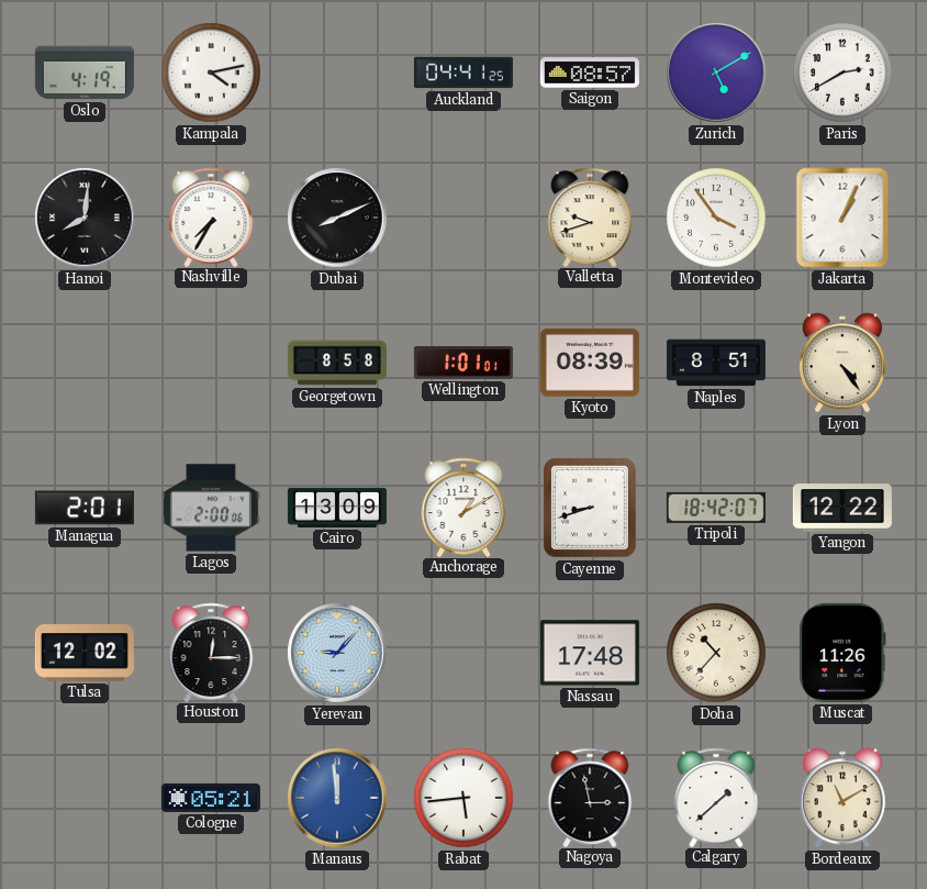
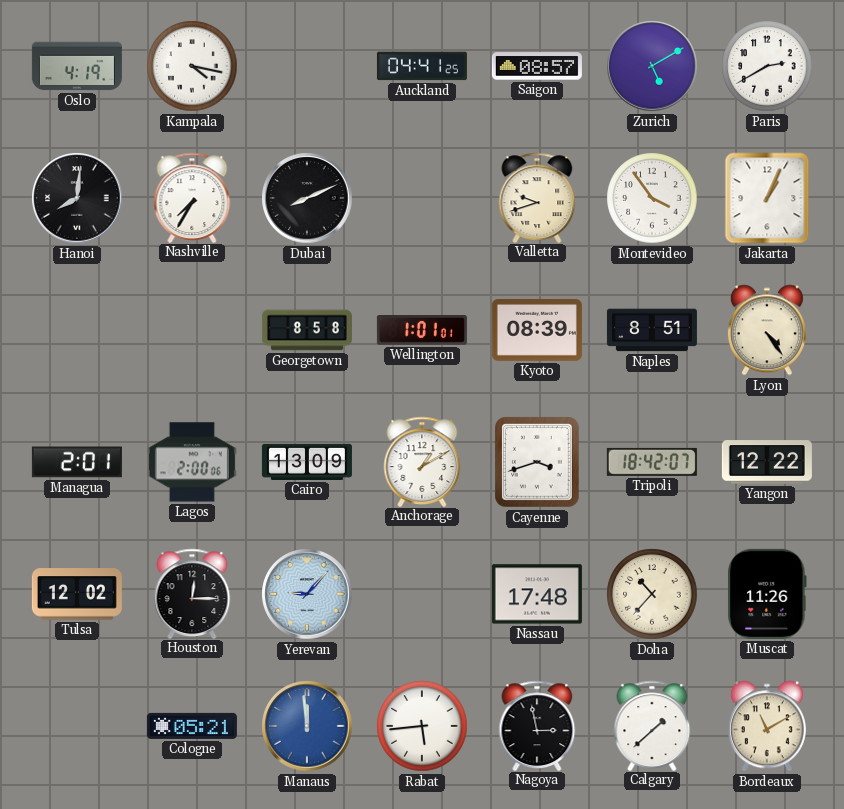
Kampala: 4:13 -> 4:17 (192, 66)
Cayenne: 8:42 -> 3:42 (538, 463)
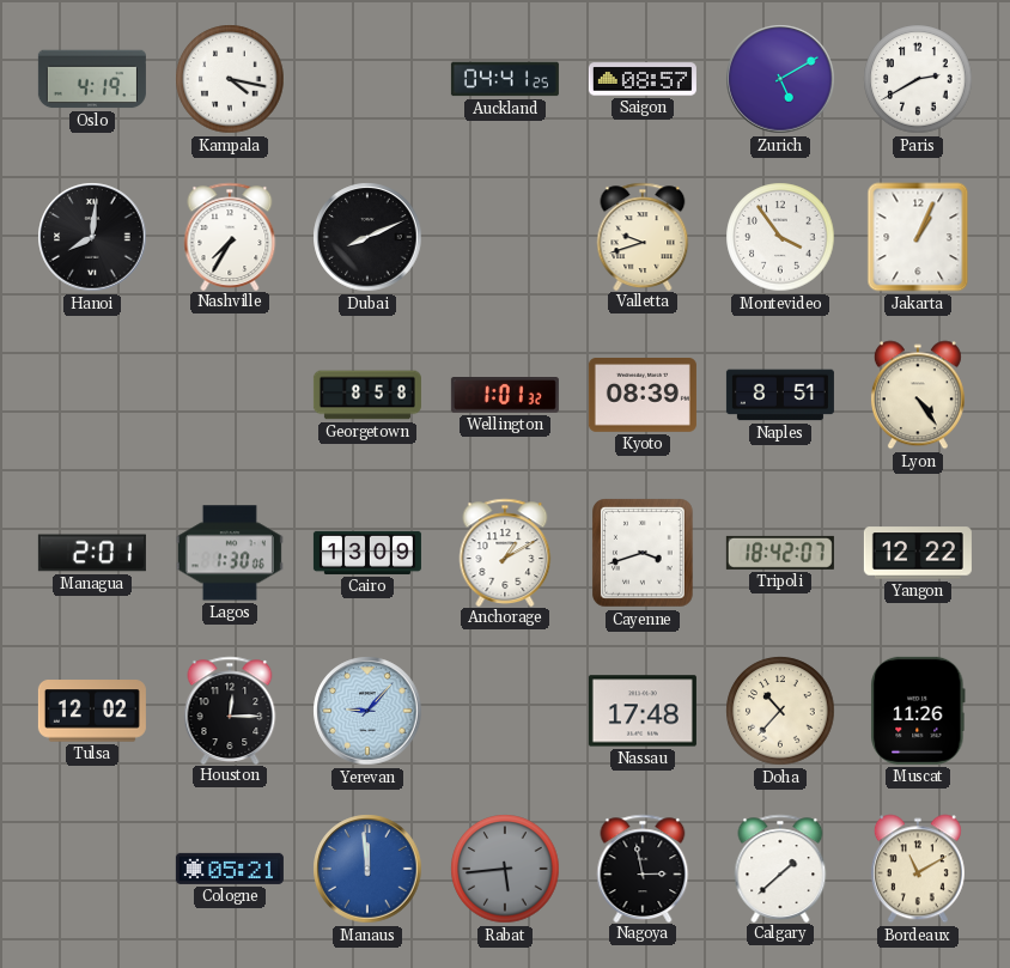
Wellington: 1:01:01 -> 1:01:32 (505, 396)
Lagos: 2:00 -> 1:30 (230, 553)
Rabat dial: white -> grey (505, 869)
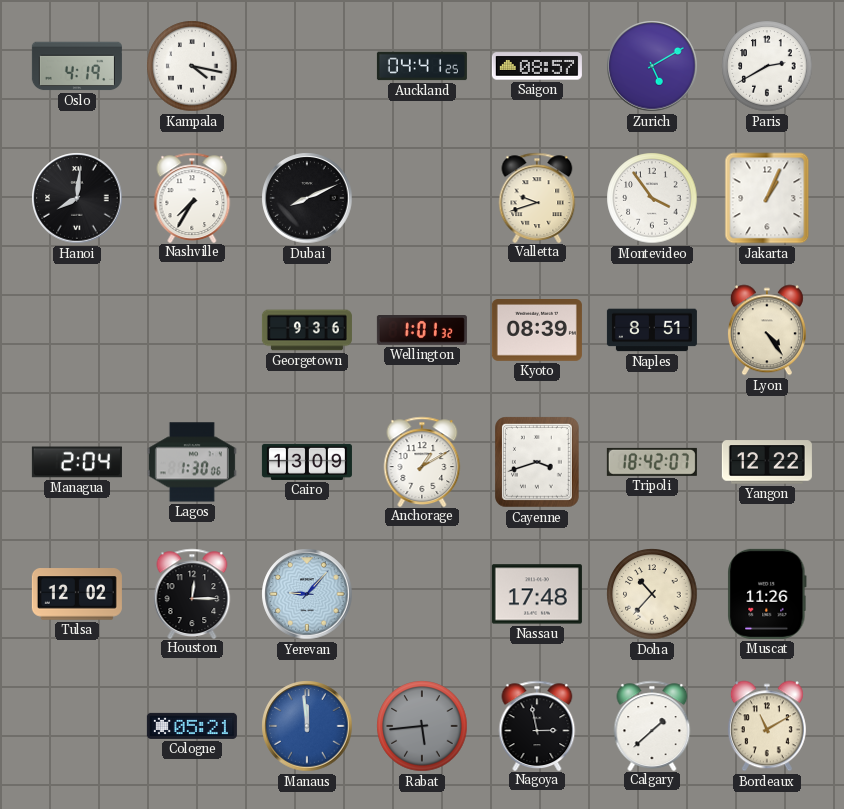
Georgetown: 8:58 -> 9:36 (307, 330)
Managua: 2:01 -> 2:04 (77, 462)
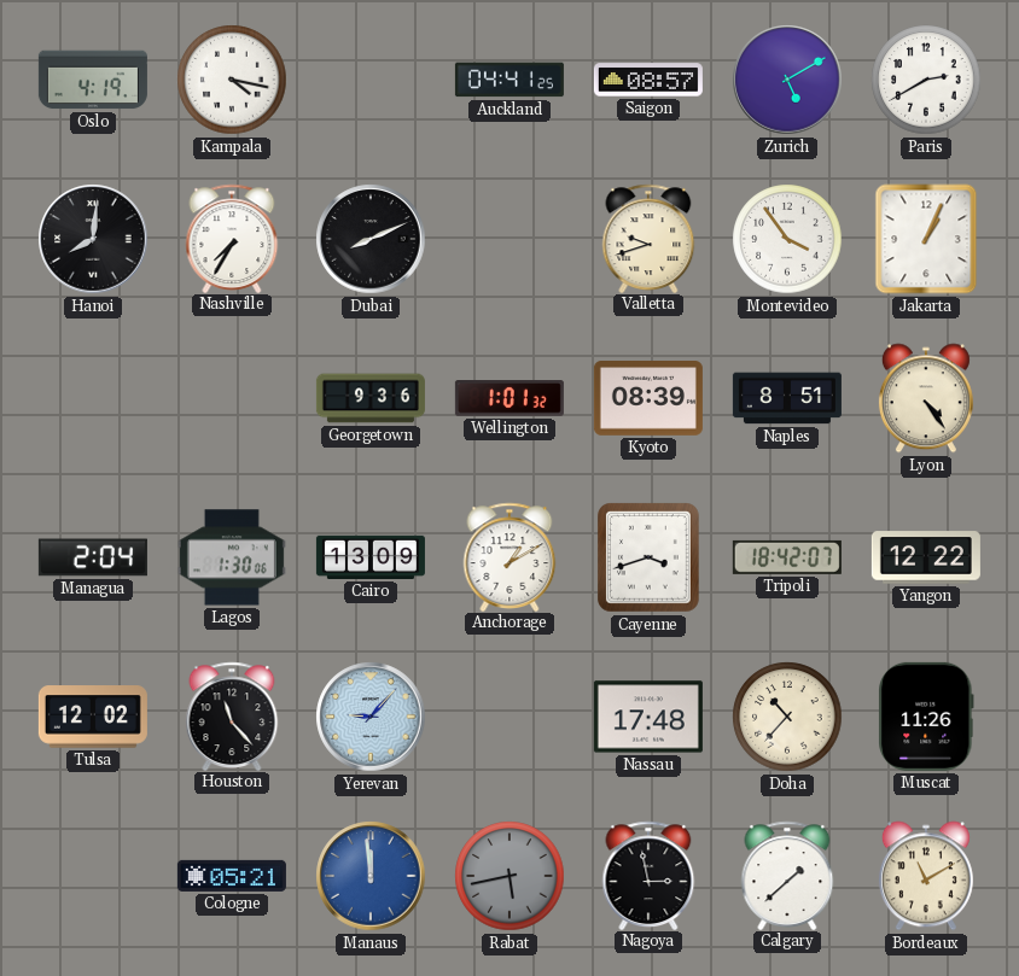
Houston: 12:15 -> 11:23 (232, 715)
Rabat: 5:44 -> 5:43 (509, 876)
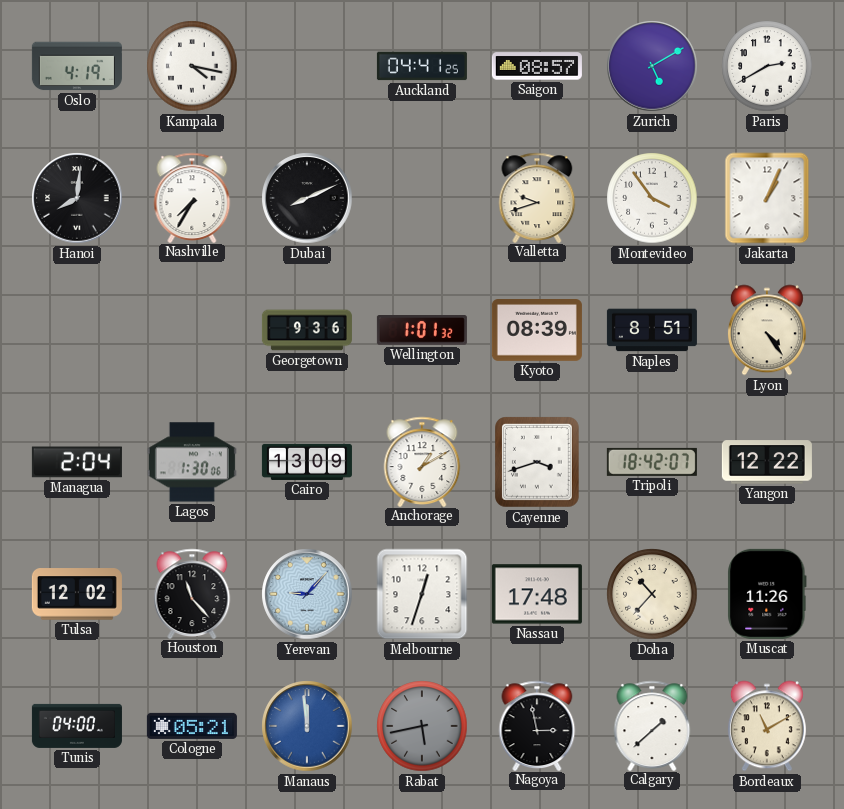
Melbourne: none -> 12:33 (422, 594)
Tunis: none -> 04:00 (77, 726)
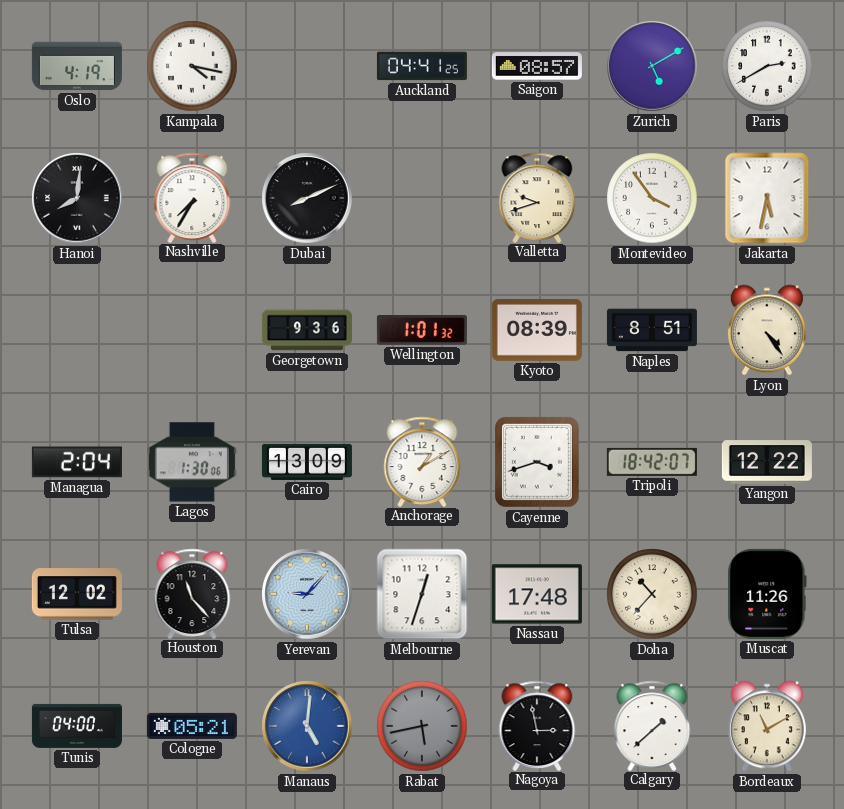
Jakarta: 1:04 -> 5:32 (767, 198)
Manaus: 11:59 -> 5:01 (307, 726)
